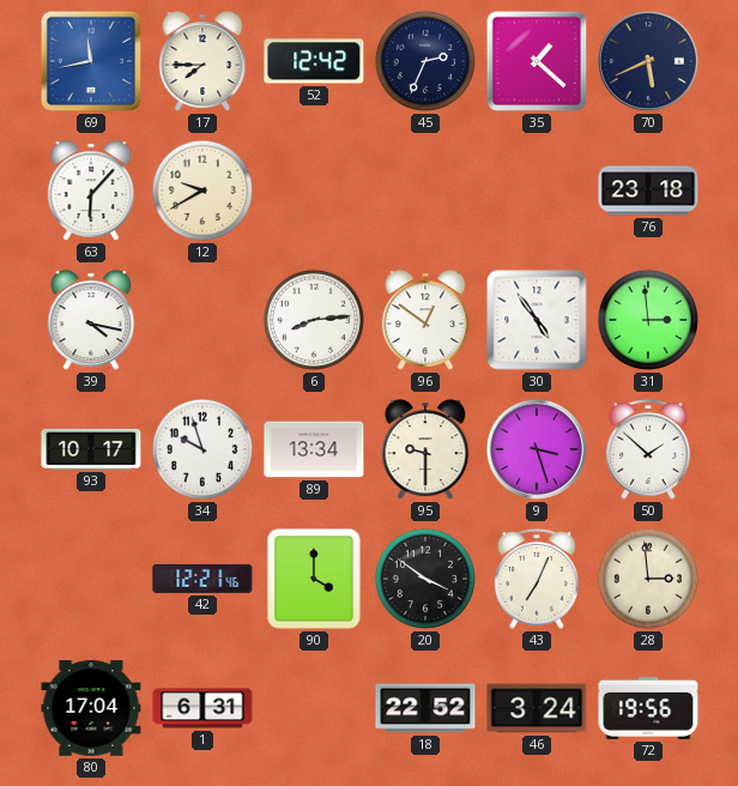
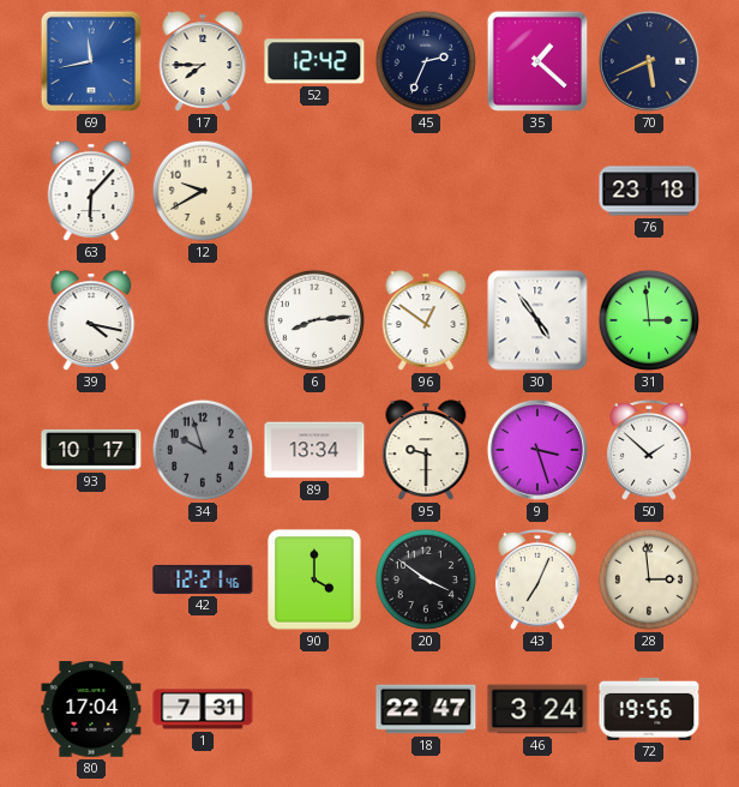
34 dial: white -> grey (203, 450)
1: 6:31 -> 7:31 (203, 709)
18: 22:52 -> 22:47 (426, 709)
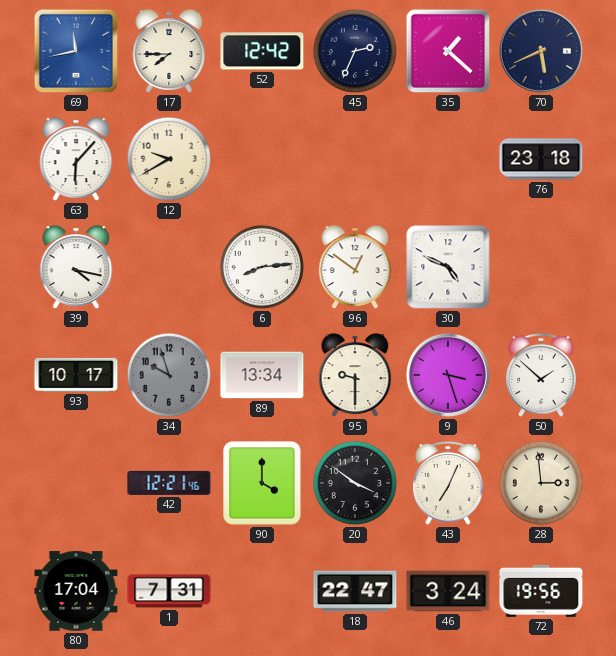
30: 4:54 -> 4:49 (448, 267)
31: 2:59 -> none (649, 320)
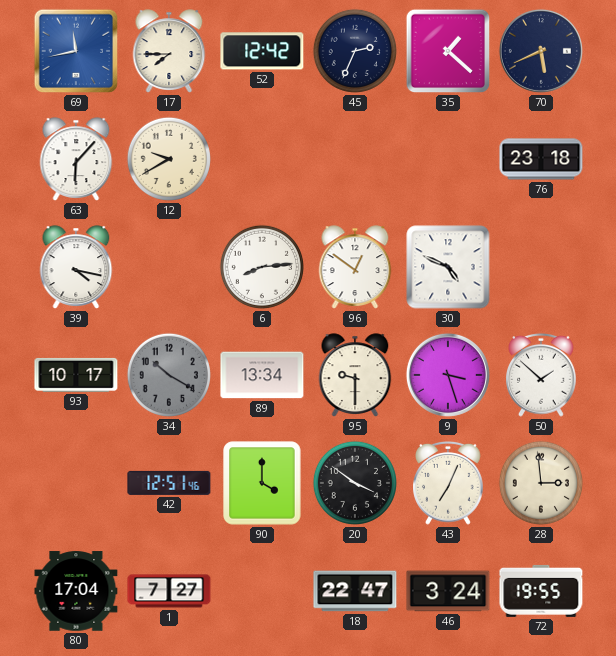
34: 9:57 -> 10:20 (169, 375)
42: 12:21 -> 12:51 (169, 483)
1: 7:31 -> 7:27 (169, 591)
72: 19:56 -> 19:55 (541, 591)
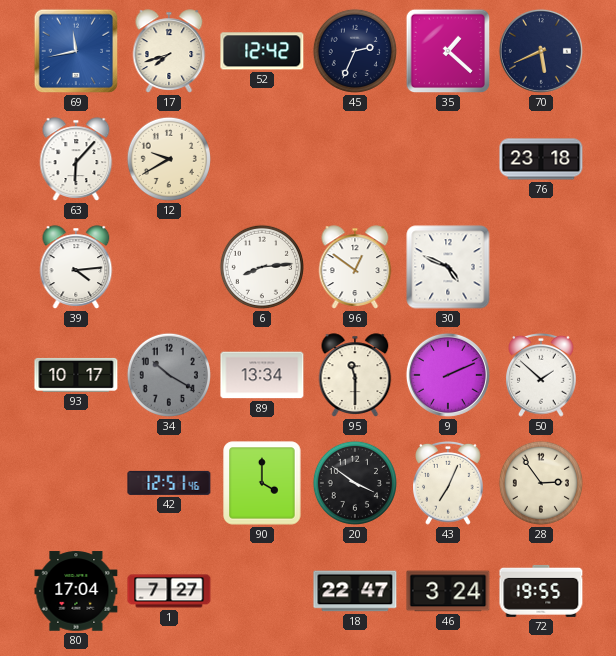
17: 7:45 -> 7:42 (169, 51)
39: 4:17 -> 4:14 (76, 267)
95: 9:30 -> 11:30 (355, 375)
9: 3:27 -> 2:11 (448, 375)
28: 2:59 -> 2:54 (541, 483)
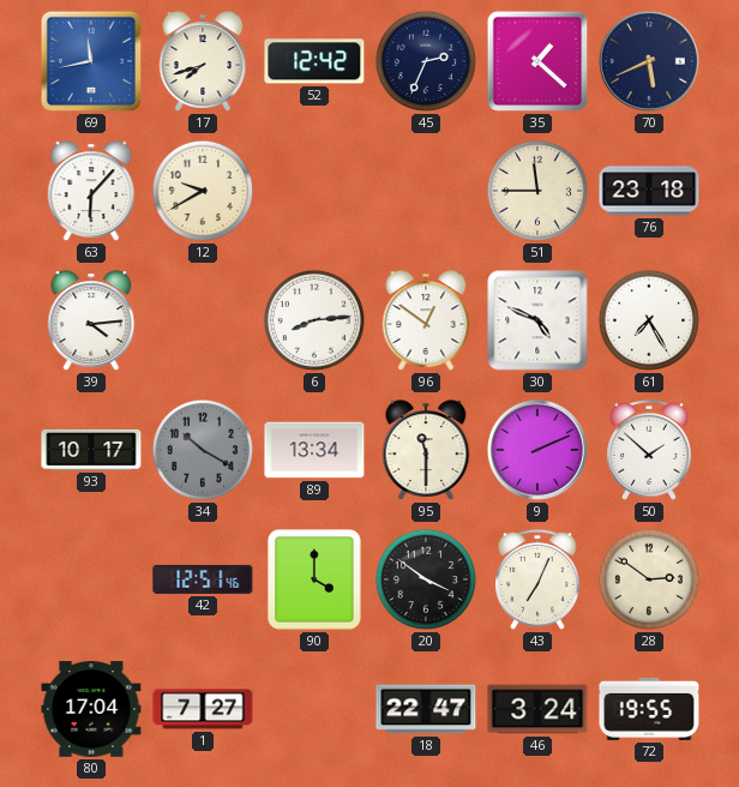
51: none -> 11:45 (537, 191)
61: none -> 7:25 (649, 320)
28: 2:54 -> 2:51 (649, 579)
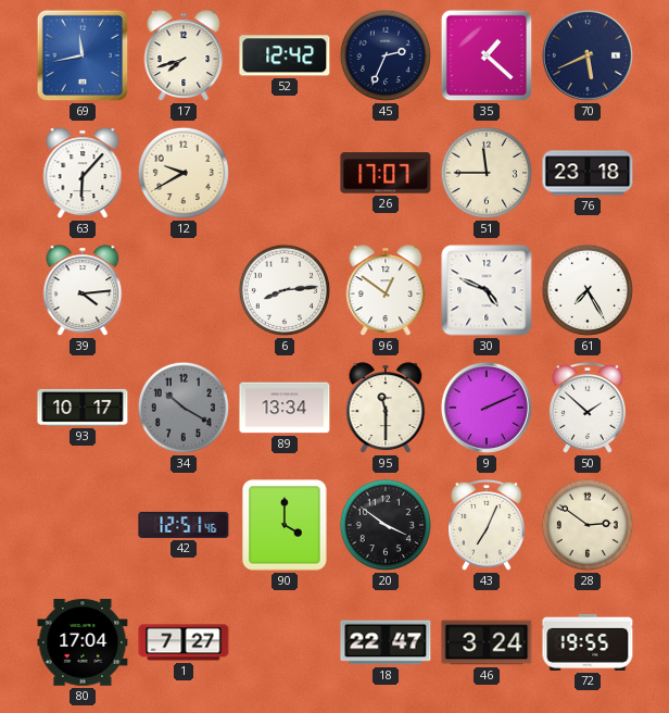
26: none -> 17:07 (386, 173)
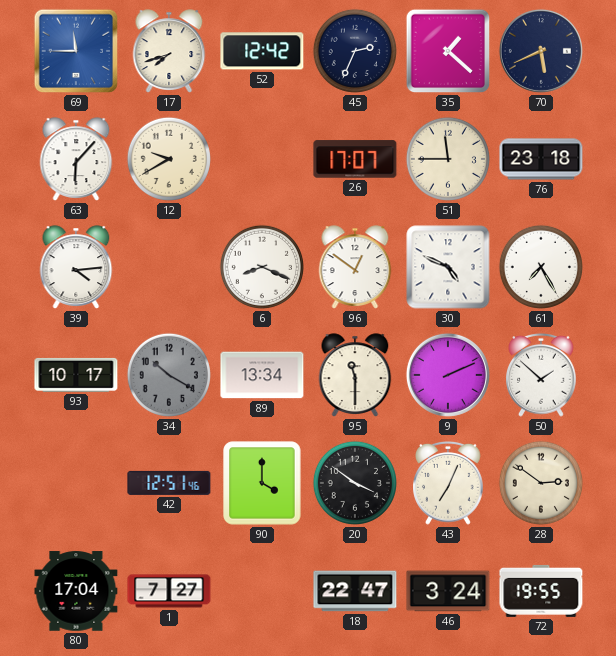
69: 11:43 -> 11:45 (76, 51)
6: 8:14 -> 8:19 (262, 267)
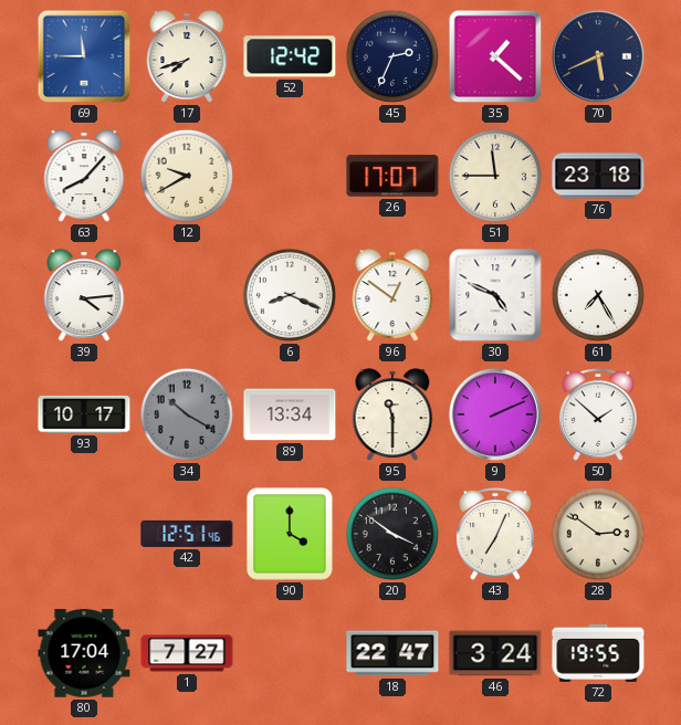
63: 6:07 -> 8:07 (84, 176)
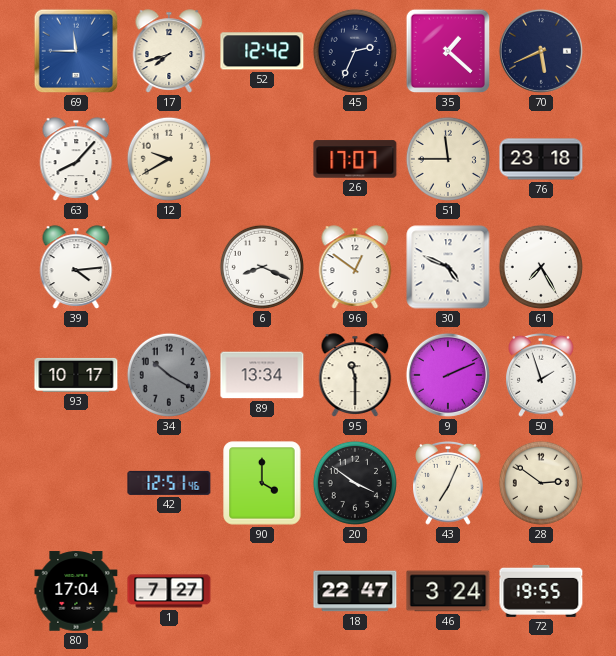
50: 1:52 -> 1:57 (542, 375)
